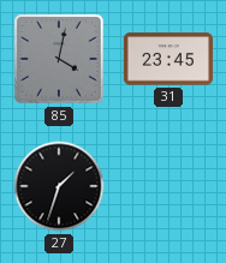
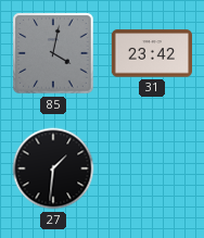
31: 23:45 -> 23:42 (151, 53)
27: 1:33 -> 1:31 (53, 168)
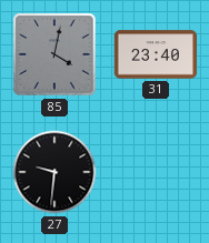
31: 23:42 -> 23:40 (155, 54)
27: 1:31 -> 9:31 (54, 172)
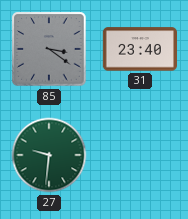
85: 4:02 -> 3:21 (49, 49)
27 dial: black -> green (49, 155)
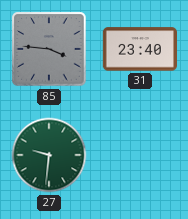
85: 3:21 -> 3:46 (49, 49)
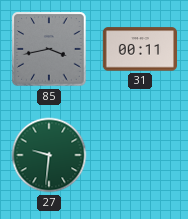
85: 3:46 -> 3:43 (49, 49)
31: 23:40 -> 00:11 (139, 49)
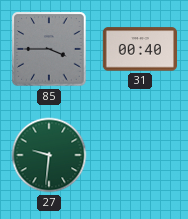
85: 3:43 -> 3:45 (49, 49)
31: 00:11 -> 00:40 (139, 49)
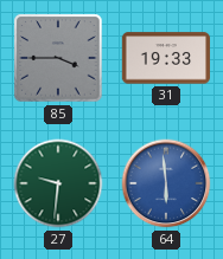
31: 00:40 -> 19:33 (165, 58)
64: none -> 5:59 (166, 183)
